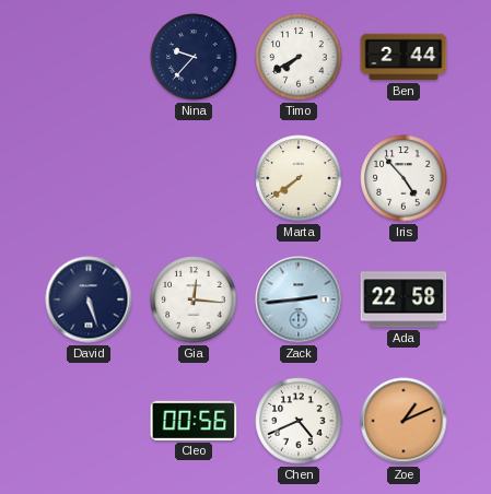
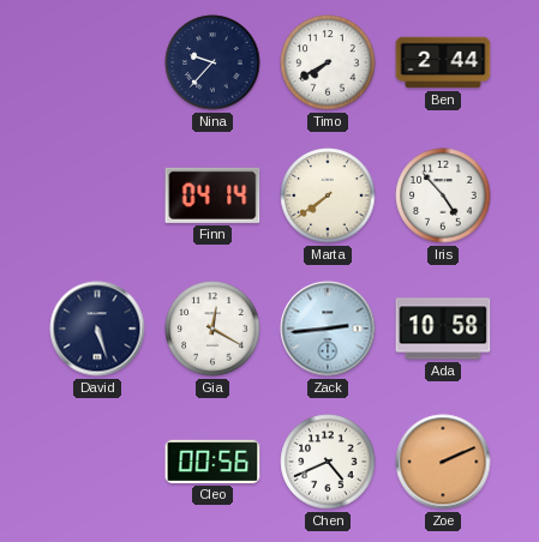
Finn: none -> 04:14 (212, 195)
Gia: 12:16 -> 12:20 (212, 329)
Ada: 22:58 -> 10:58 (443, 329)
Zoe: 1:11 -> 2:11 (443, 462)
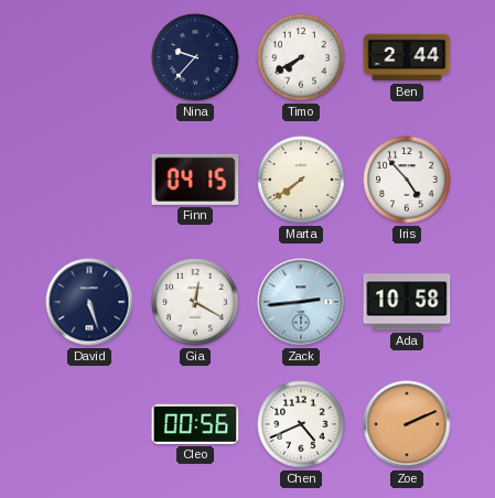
Finn: 04:14 -> 04:15 (195, 180)
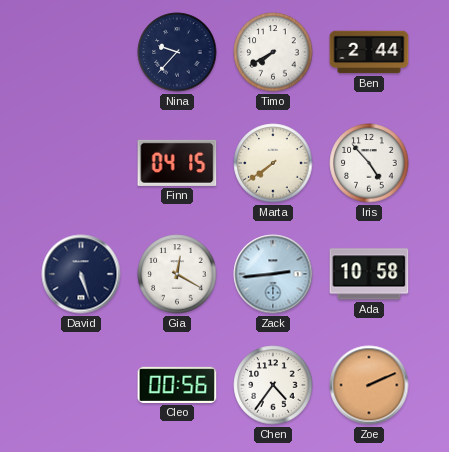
Chen: 4:41 -> 4:36 (273, 385)
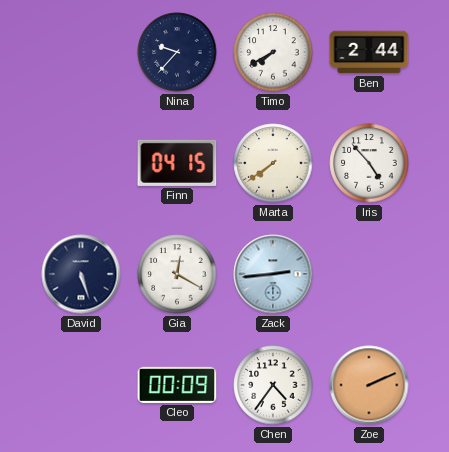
Ada: 10:58 -> none (369, 274)
Cleo: 00:56 -> 00:09 (177, 385)
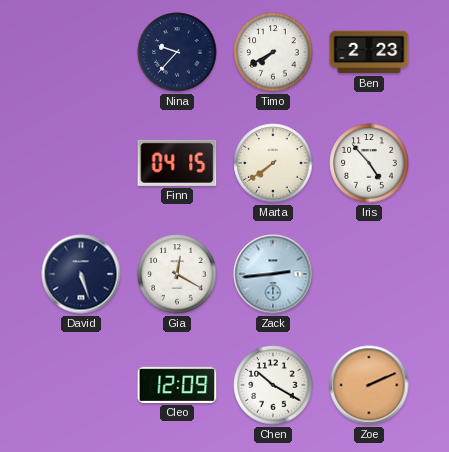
Ben: 2:44 -> 2:23 (369, 52)
Cleo: 00:09 -> 12:09 (177, 385)
Chen: 4:36 -> 10:20 (273, 385)
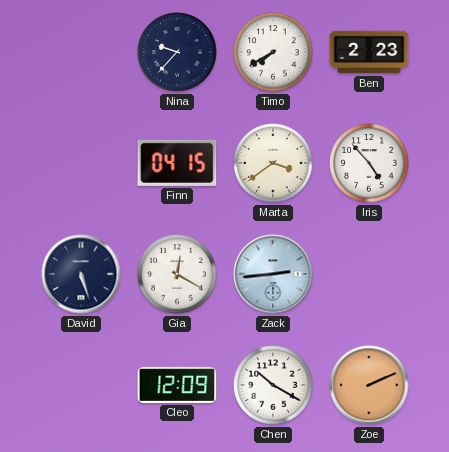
Marta: 7:39 -> 3:39 (273, 163)
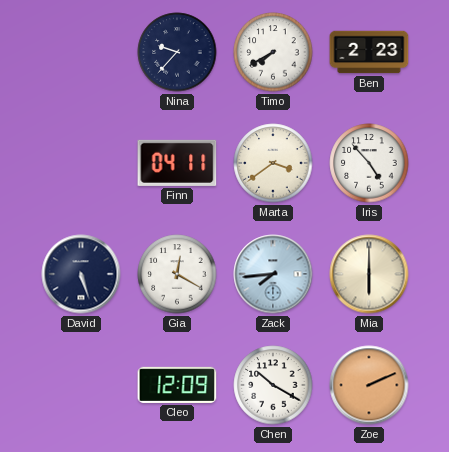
Finn: 04:15 -> 04:11 (177, 163)
Zack: 2:44 -> 7:44 (273, 274)
Mia: none -> 6:00 (369, 274)
